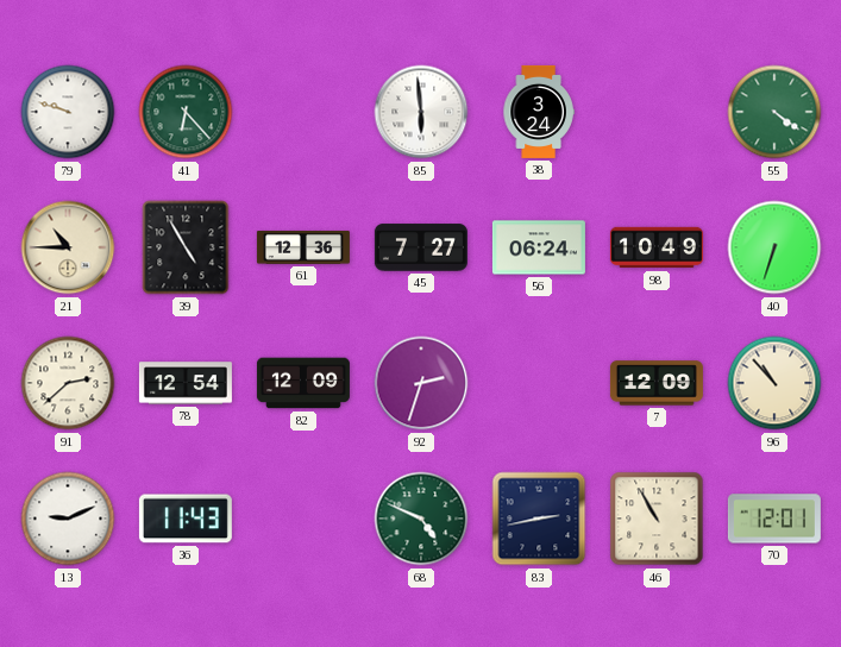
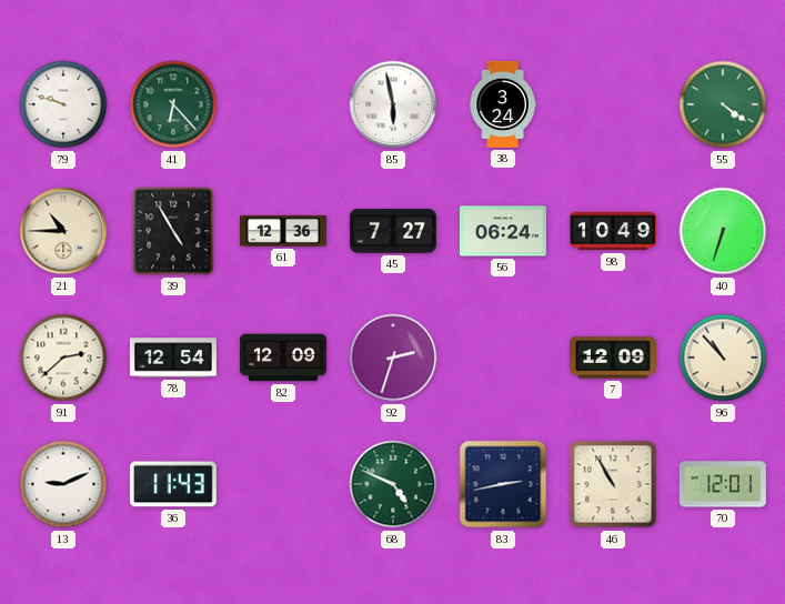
85: 5:59 -> 5:58 (393, 104)
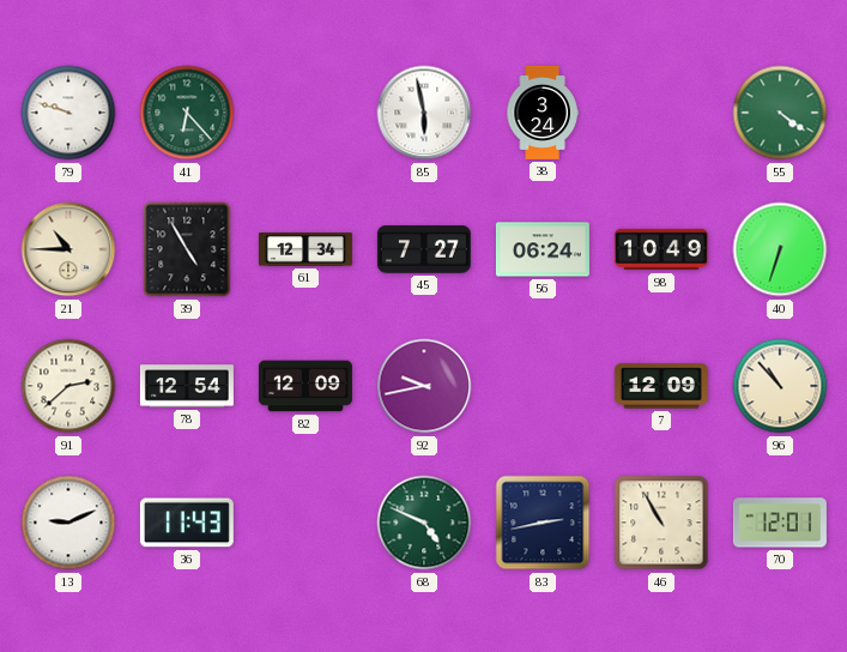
61: 12:36 -> 12:34 (305, 249)
92: 2:33 -> 9:43 (424, 386)
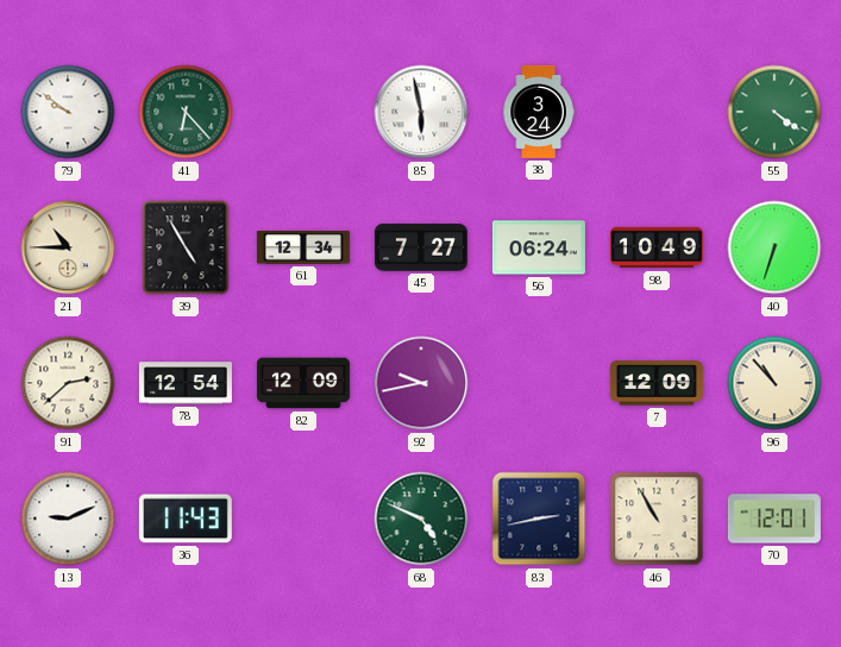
79: 9:48 -> 9:51 (68, 112)
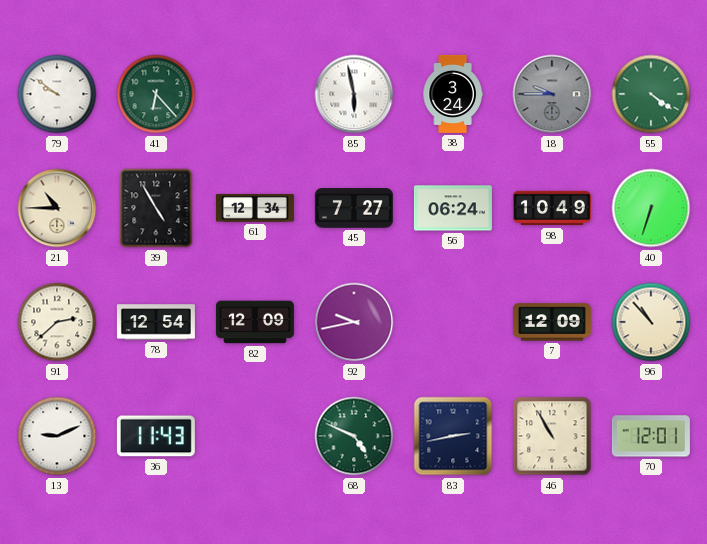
18: none -> 9:45 (552, 94)
